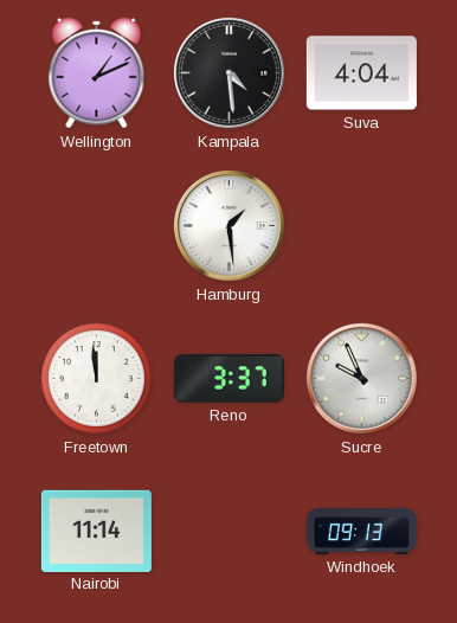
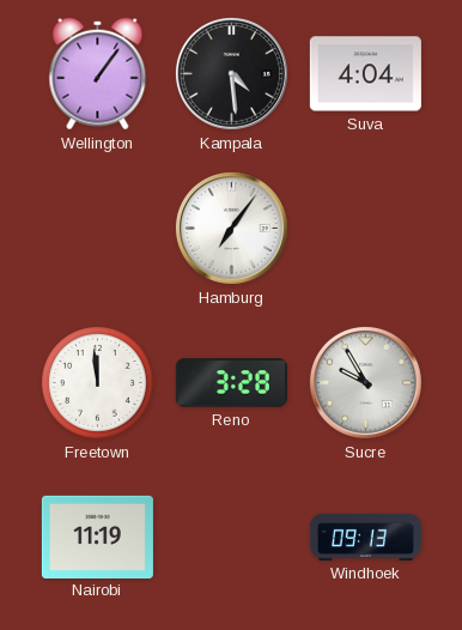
Wellington: 1:11 -> 1:06 (98, 74)
Hamburg: 1:29 -> 7:06 (231, 228)
Reno: 3:37 -> 3:28 (231, 383)
Sucre: 9:56 -> 9:55 (365, 382)
Nairobi: 11:14 -> 11:19 (97, 537)
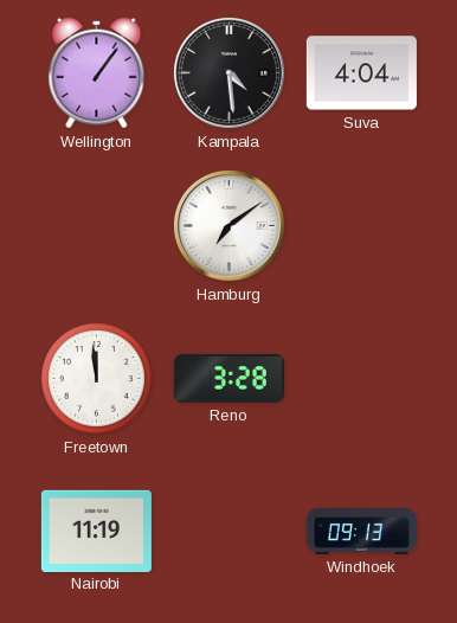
Hamburg: 7:06 -> 7:09 (228, 225)
Sucre: 9:55 -> none (365, 382)
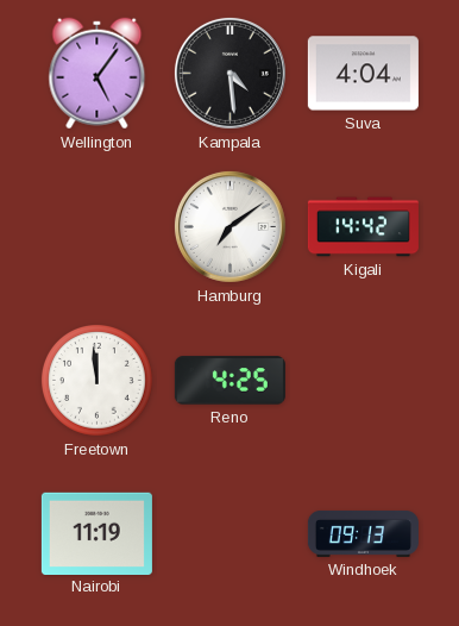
Wellington: 1:06 -> 5:06 (98, 74)
Kigali: none -> 14:42 (363, 227)
Reno: 3:28 -> 4:25 (229, 381)
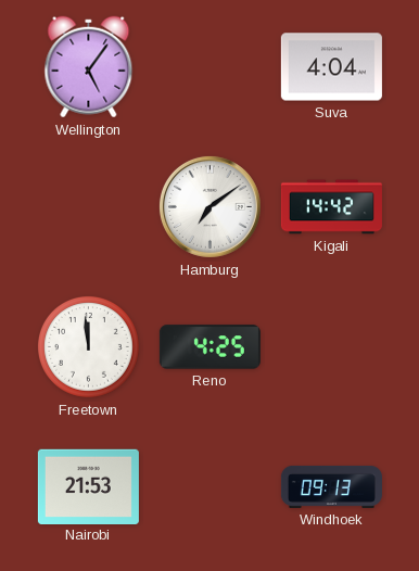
Kampala: 4:29 -> none (229, 73)
Nairobi: 11:19 -> 21:53 (88, 486)
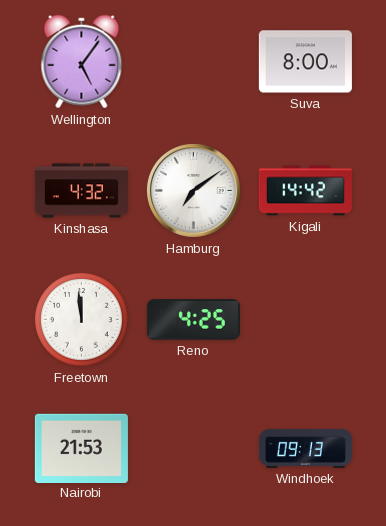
Suva: 4:04 -> 8:00 (305, 62)
Kinshasa: none -> 4:32 (81, 191)
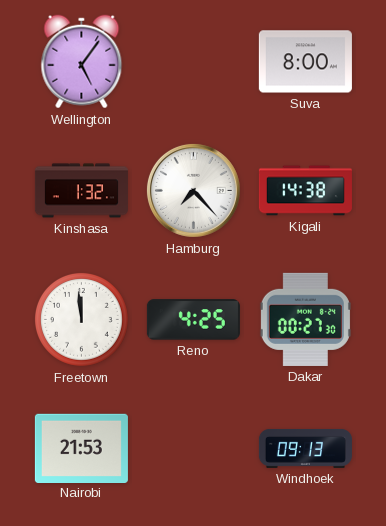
Kinshasa: 4:32 -> 1:32 (81, 191)
Hamburg: 7:09 -> 7:23 (193, 190)
Kigali: 14:42 -> 14:38 (305, 191)
Dakar: none -> 00:27 (305, 319)
